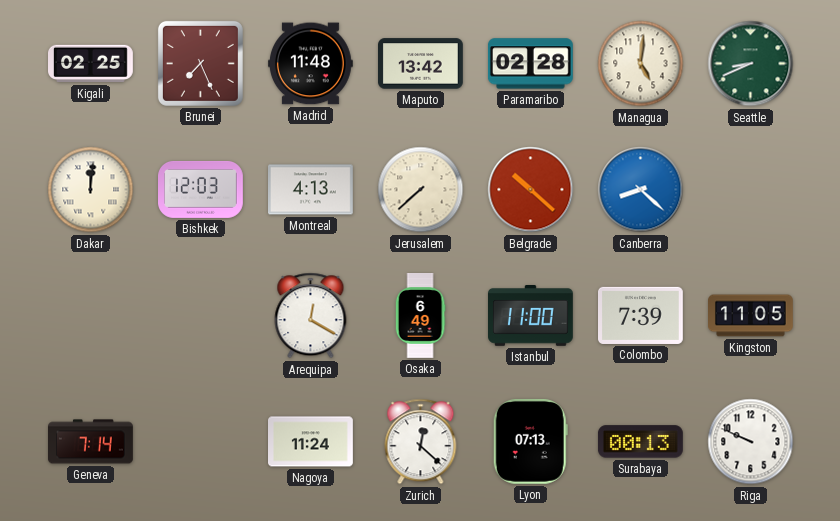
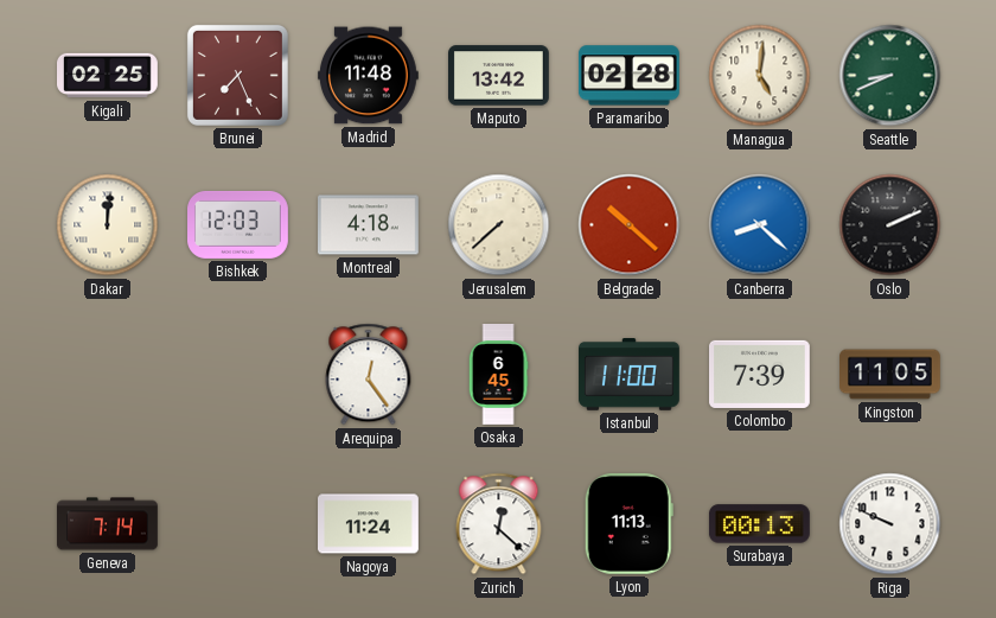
Montreal: 4:13 -> 4:18 (369, 225)
Oslo: none -> 2:11 (890, 225)
Arequipa: 12:20 -> 12:24 (369, 375)
Osaka: 6:49 -> 6:45 (498, 375)
Lyon: 07:13 -> 11:13 (628, 523)
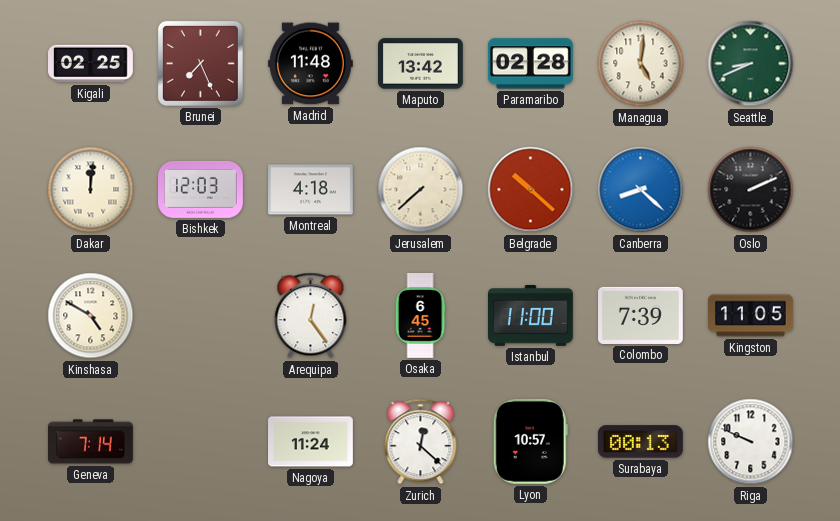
Kinshasa: none -> 4:50 (91, 316)
Lyon: 11:13 -> 10:57 (530, 441)
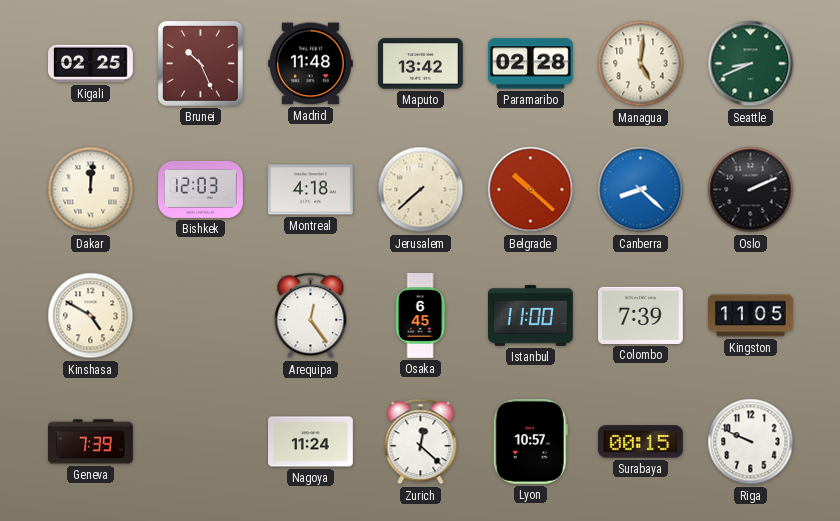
Brunei: 7:26 -> 10:26 (200, 63)
Geneva: 7:14 -> 7:39 (91, 442)
Surabaya: 00:13 -> 00:15 (640, 442)
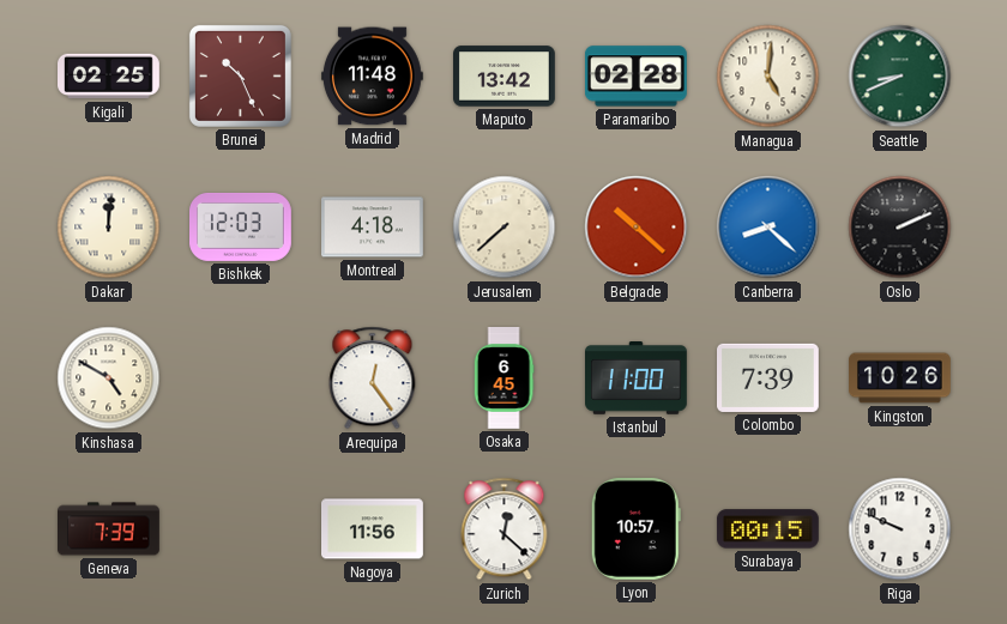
Kingston: 11:05 -> 10:26 (900, 378)
Nagoya: 11:24 -> 11:56 (373, 529)
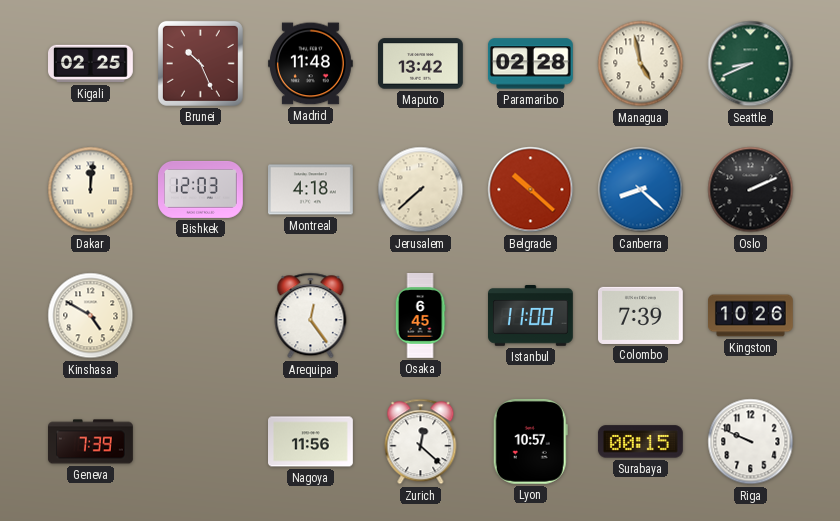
Managua: 5:01 -> 4:58 (641, 64)
